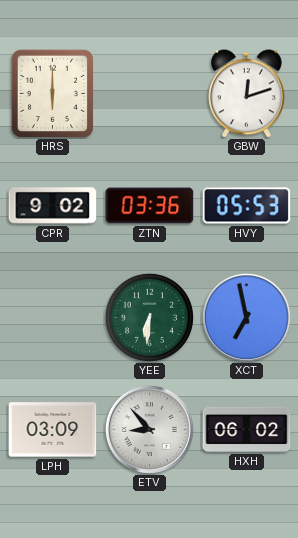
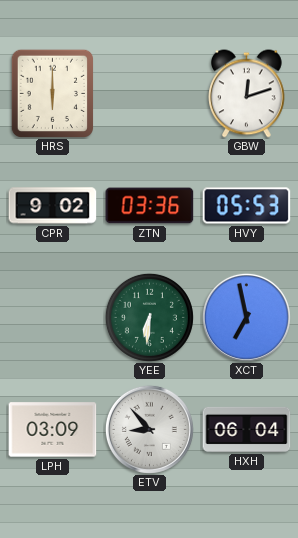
HXH: 06:02 -> 06:04 (247, 429)
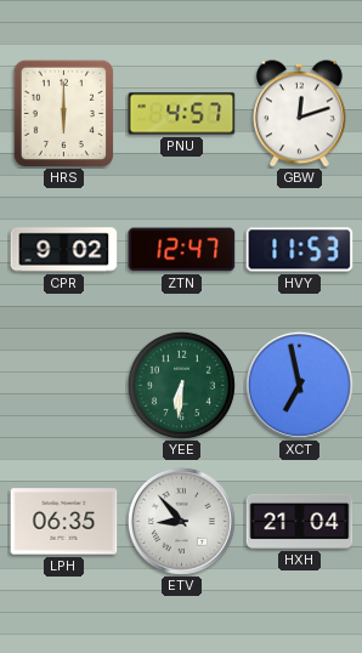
PNU: none -> 4:57 (182, 114)
ZTN: 03:36 -> 12:47 (182, 250)
HVY: 05:53 -> 11:53 (300, 250)
LPH: 03:09 -> 06:35 (64, 522)
HXH: 06:04 -> 21:04 (300, 521)
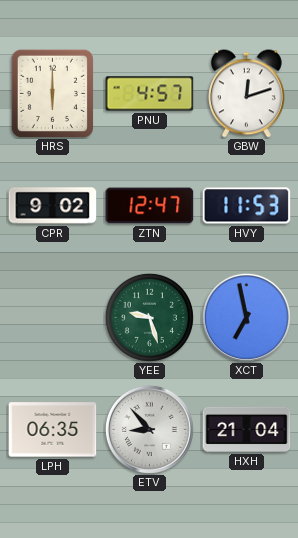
YEE: 6:31 -> 9:27 (149, 317)
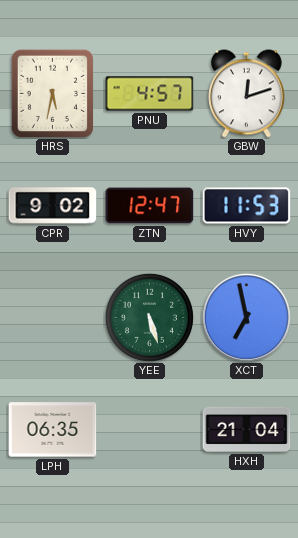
HRS: 6:00 -> 5:32 (52, 93)
YEE: 9:27 -> 5:27 (149, 317)
ETV: 8:53 -> none (149, 429)
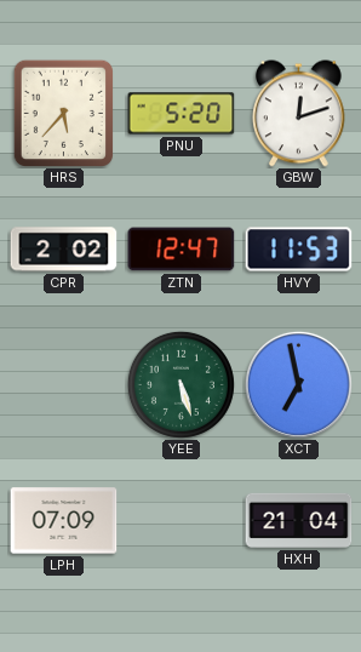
HRS: 5:32 -> 5:37 (63, 113)
PNU: 4:57 -> 5:20 (182, 114)
CPR: 9:02 -> 2:02 (64, 250)
LPH: 06:35 -> 07:09 (64, 521)
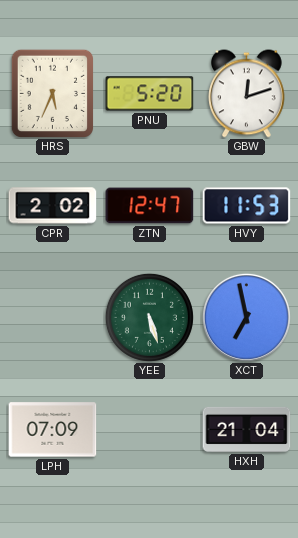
HRS: 5:37 -> 5:34 (52, 93)
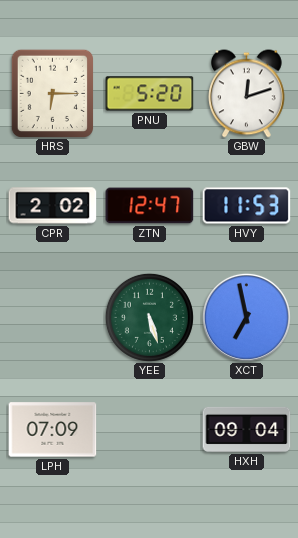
HRS: 5:34 -> 6:15 (52, 93)
HXH: 21:04 -> 09:04 (247, 429)
